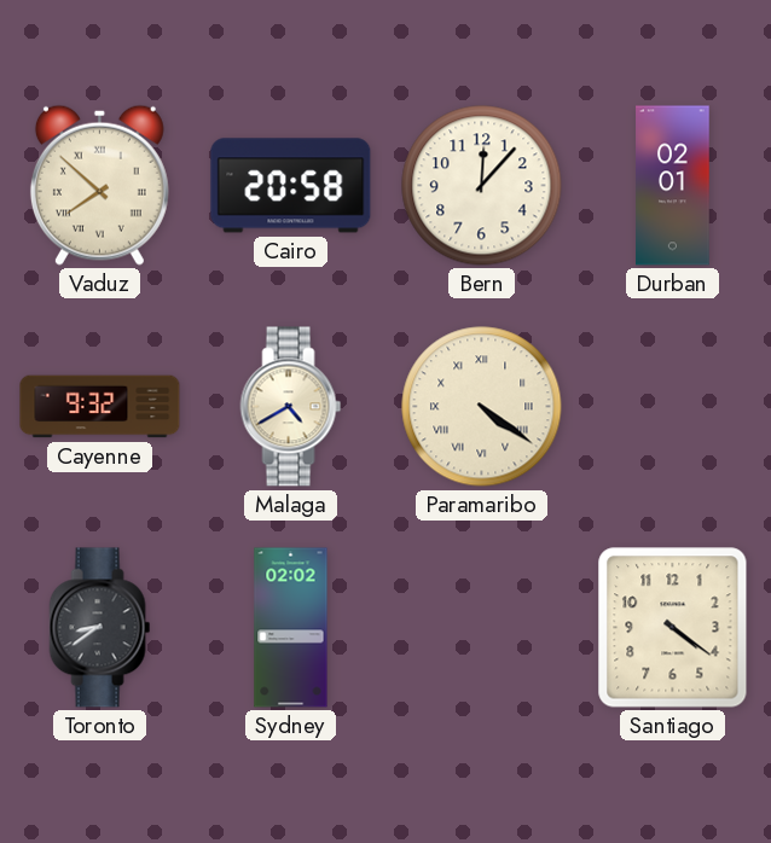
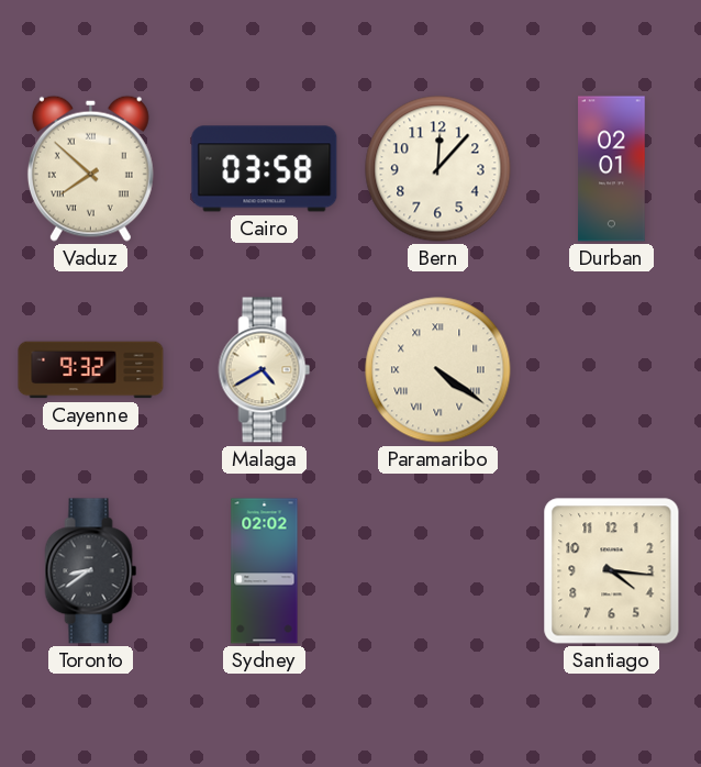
Cairo: 20:58 -> 03:58 (265, 169)
Santiago: 4:21 -> 4:16 (612, 571)
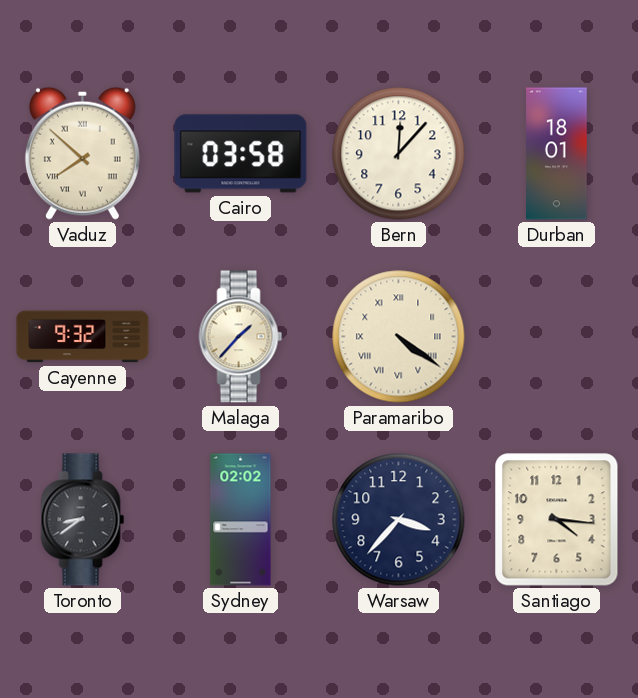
Durban: 02:01 -> 18:01 (557, 154)
Malaga: 4:40 -> 1:37 (241, 337)
Warsaw: none -> 3:37 (399, 520)
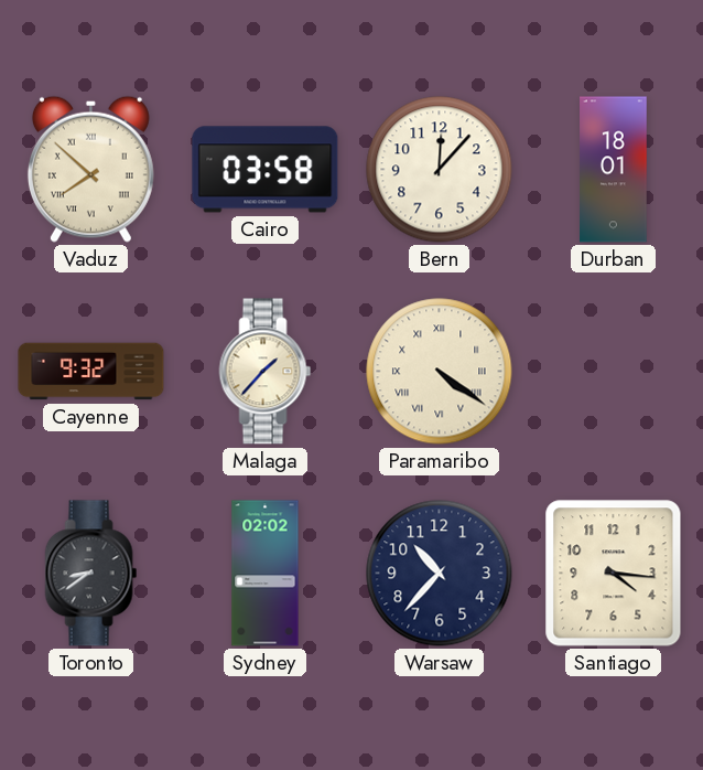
Warsaw: 3:37 -> 10:37 (440, 574)
